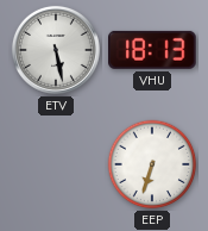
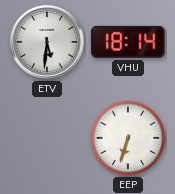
ETV: 5:28 -> 5:31 (47, 42)
VHU: 18:13 -> 18:14 (129, 42)
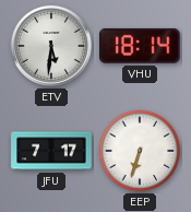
JFU: none -> 7:17 (51, 151)
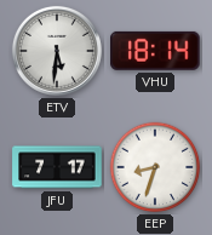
EEP: 6:33 -> 8:33 (155, 167)
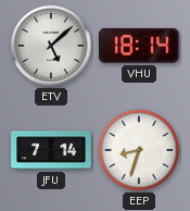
ETV: 5:31 -> 5:08 (51, 46)
JFU: 7:17 -> 7:14 (51, 150)
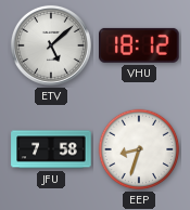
VHU: 18:14 -> 18:12 (140, 45)
JFU: 7:14 -> 7:58 (51, 149)
